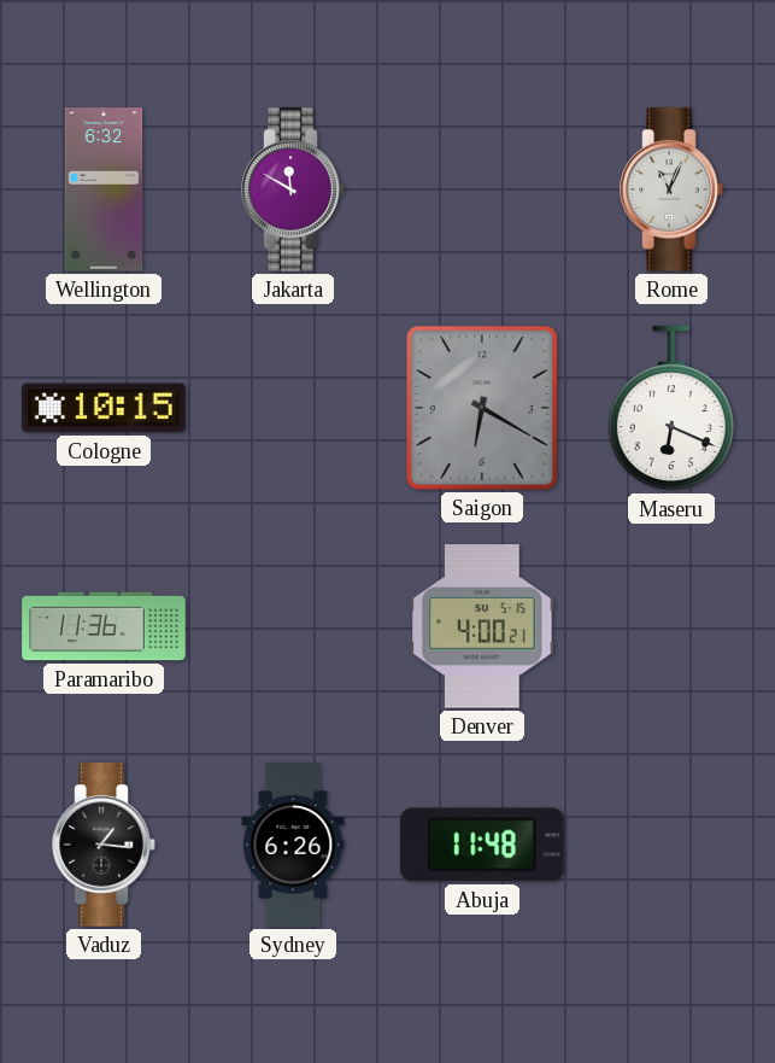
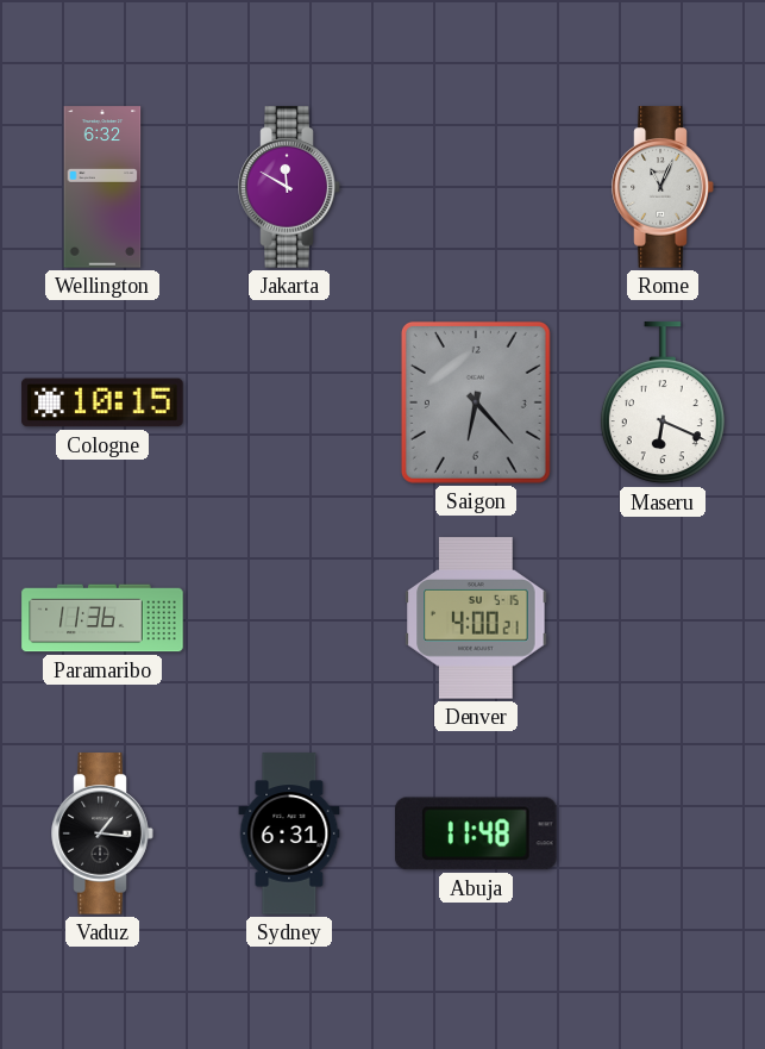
Saigon: 6:20 -> 6:23 (476, 402)
Sydney: 6:26 -> 6:31 (289, 833)
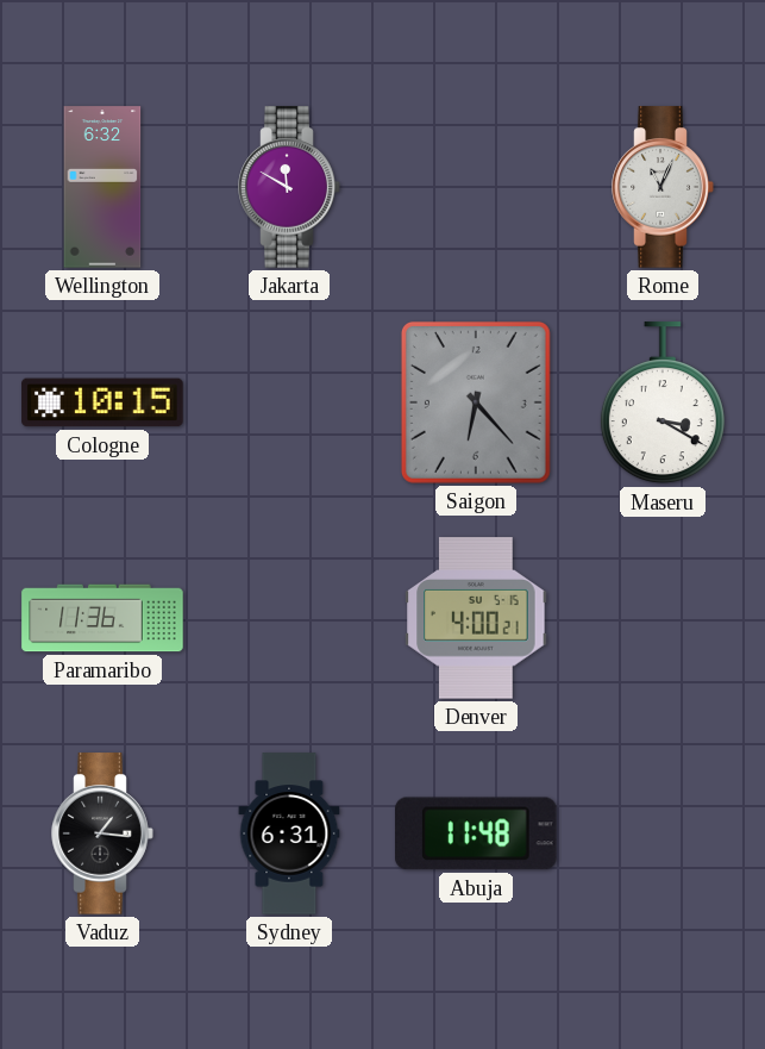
Maseru: 6:19 -> 3:20 (663, 404)
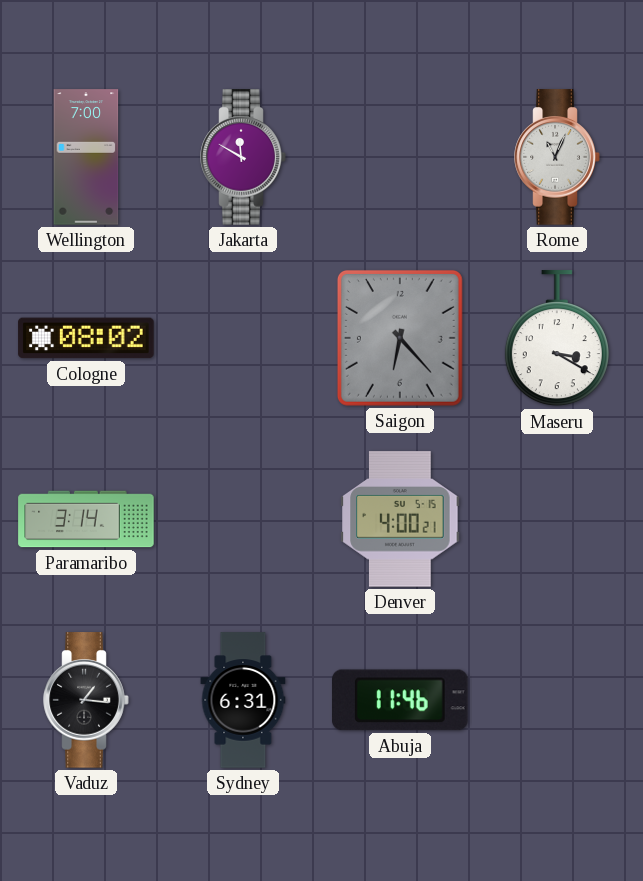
Wellington: 6:32 -> 7:00 (86, 157)
Cologne: 10:15 -> 08:02 (86, 338)
Paramaribo: 11:36 -> 3:14 (86, 519)
Abuja: 11:48 -> 11:46 (401, 700)
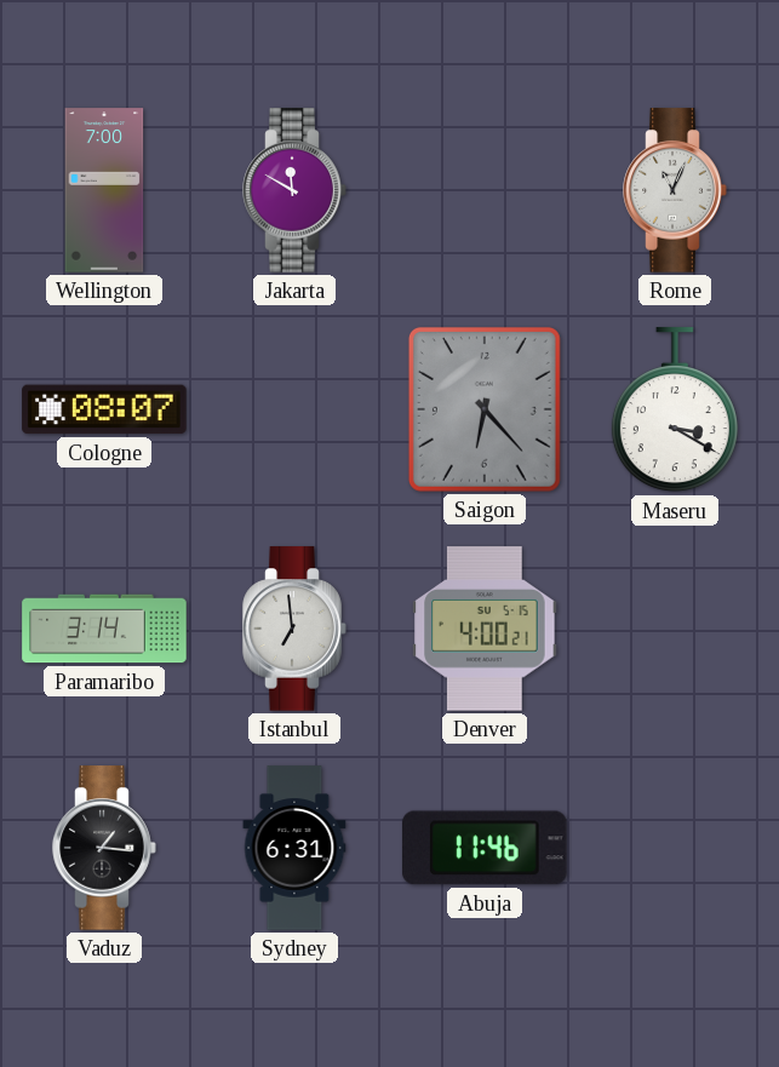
Cologne: 08:02 -> 08:07 (104, 409)
Istanbul: none -> 6:59 (294, 629)
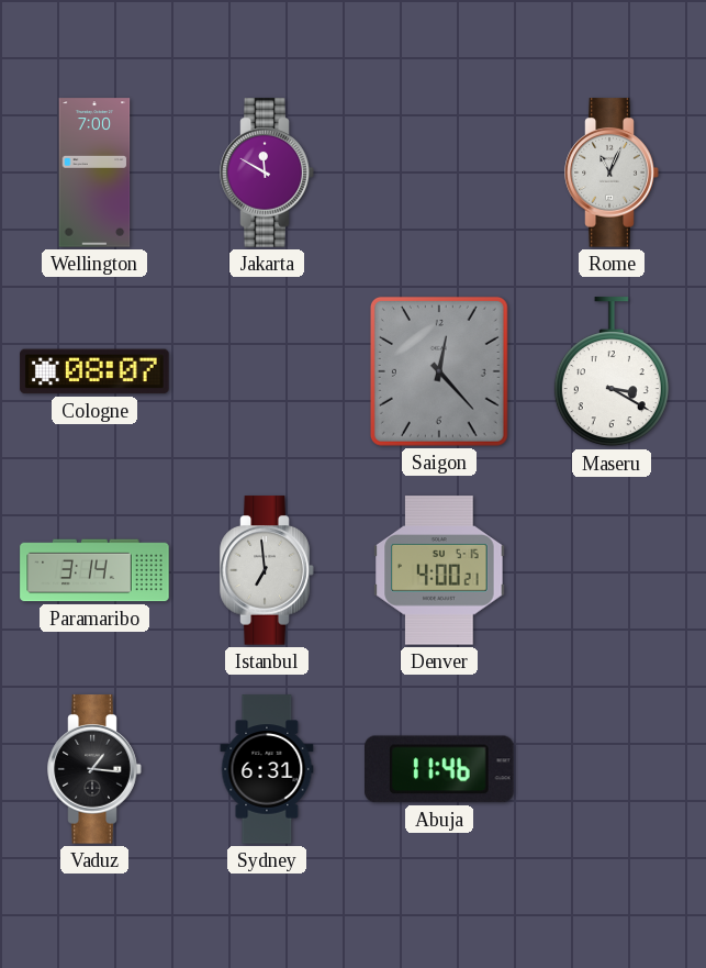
Saigon: 6:23 -> 12:23 (439, 371)
